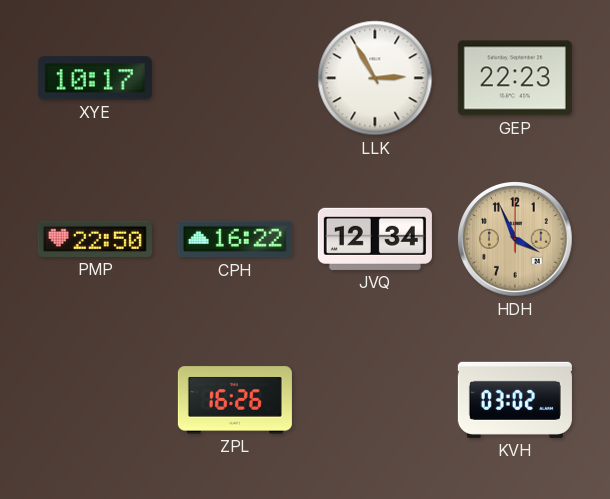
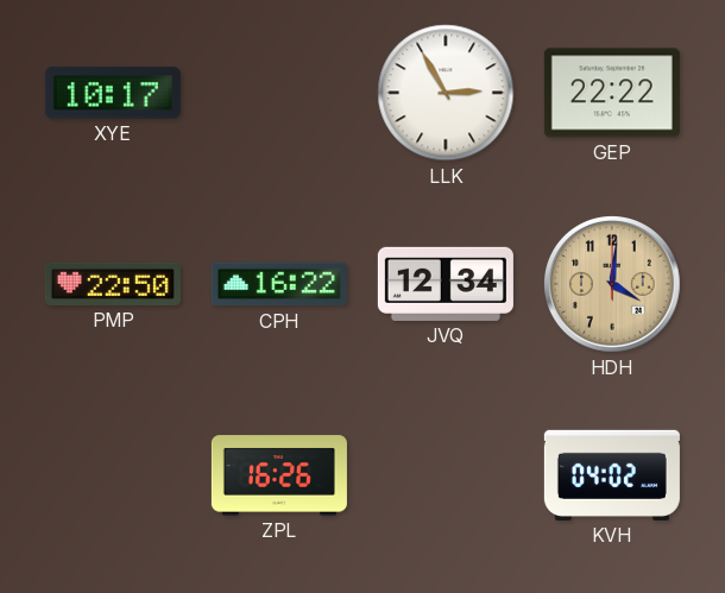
GEP: 22:23 -> 22:22 (612, 93)
HDH: 3:56 -> 4:01 (613, 285)
KVH: 03:02 -> 04:02 (612, 475)
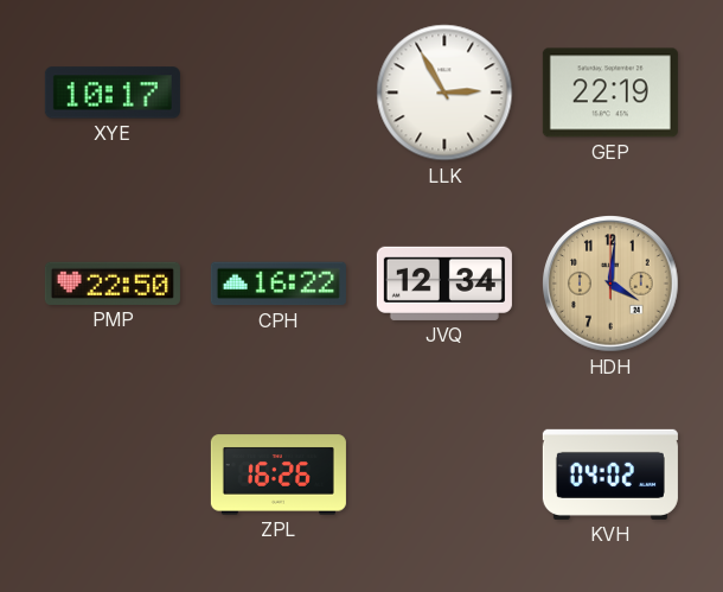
GEP: 22:22 -> 22:19 (610, 93)
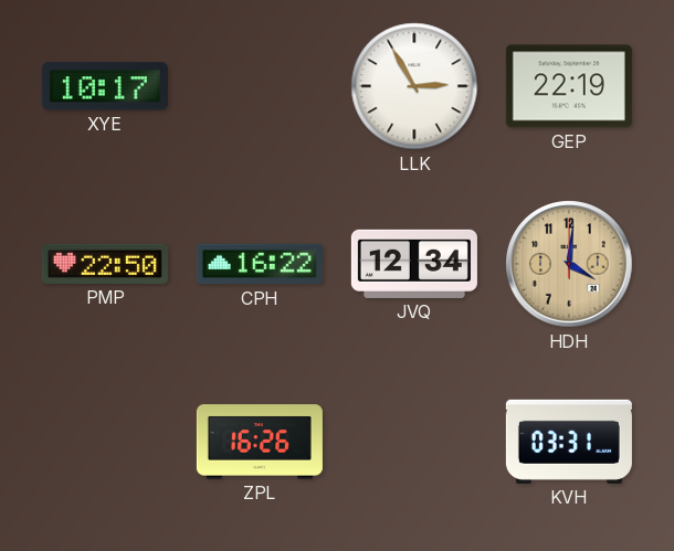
KVH: 04:02 -> 03:31 (569, 442)
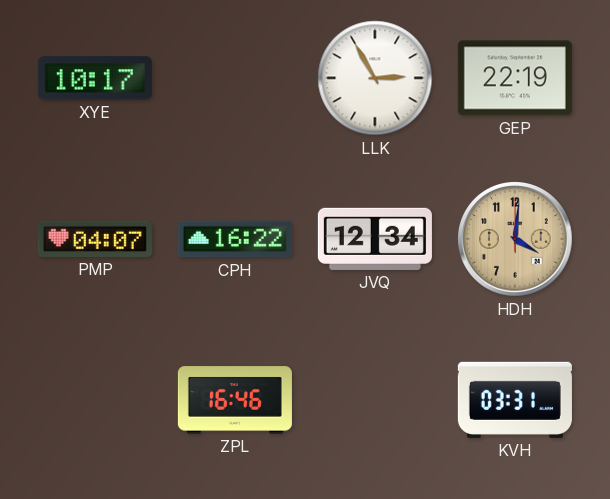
PMP: 22:50 -> 04:07 (95, 239)
ZPL: 16:26 -> 16:46 (235, 400)
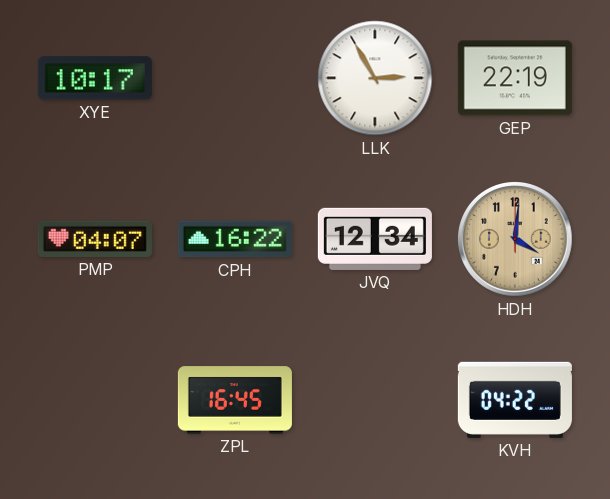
ZPL: 16:46 -> 16:45 (235, 400)
KVH: 03:31 -> 04:22 (515, 400)
